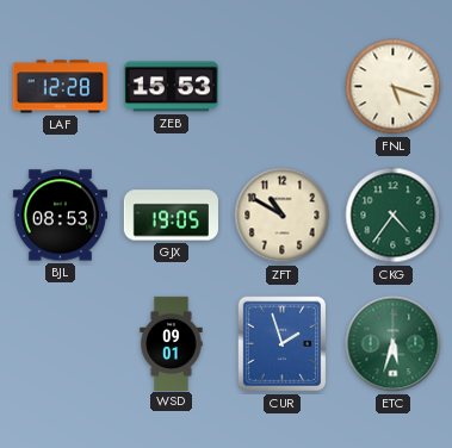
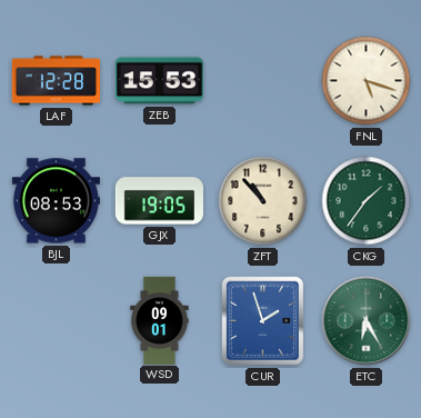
ZFT: 10:50 -> 10:53 (263, 201)
CKG: 4:36 -> 1:36 (367, 201)
ETC: 5:33 -> 6:25 (367, 321)
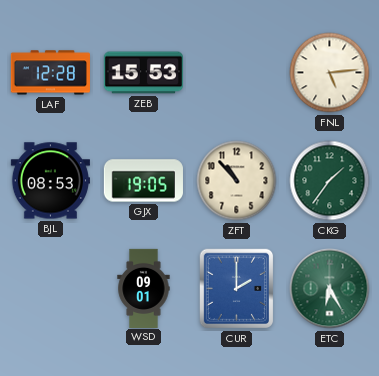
FNL: 5:18 -> 5:14 (330, 73)
CUR: 1:57 -> 2:00 (237, 289)
